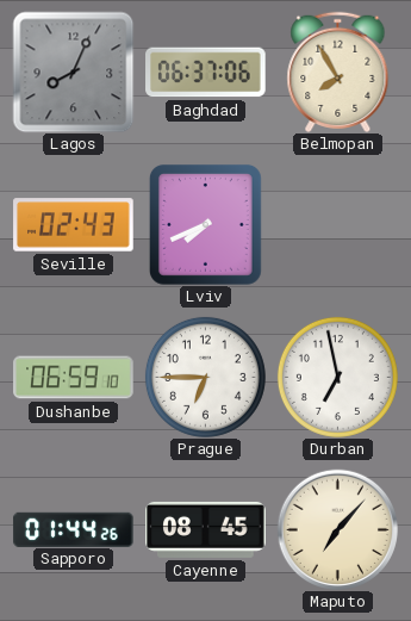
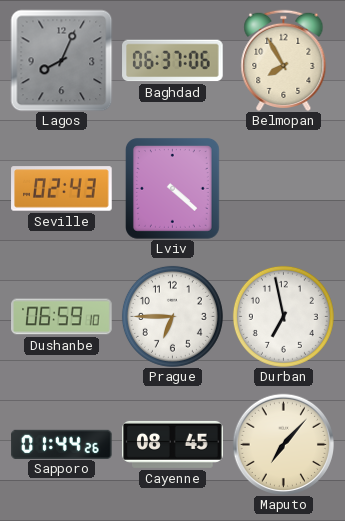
Lviv: 7:41 -> 4:22 (172, 188)
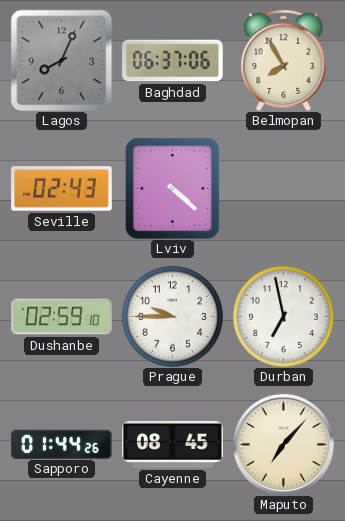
Dushanbe: 06:59 -> 02:59 (62, 317)
Prague: 6:45 -> 9:45 (172, 316)
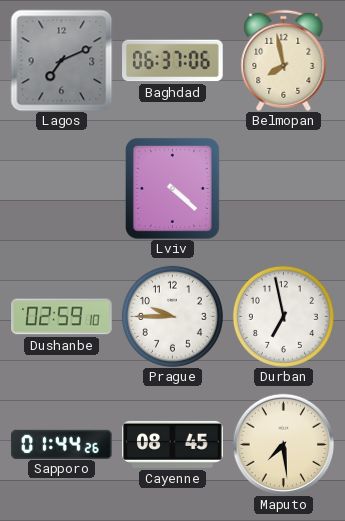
Lagos: 8:04 -> 7:11 (61, 60)
Belmopan: 7:55 -> 7:58 (284, 60)
Seville: 02:43 -> none (62, 189)
Maputo: 7:07 -> 7:29 (283, 444)
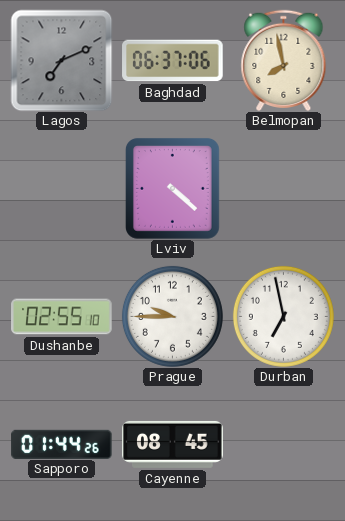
Dushanbe: 02:59 -> 02:55 (62, 317)
Maputo: 7:29 -> none (283, 444)
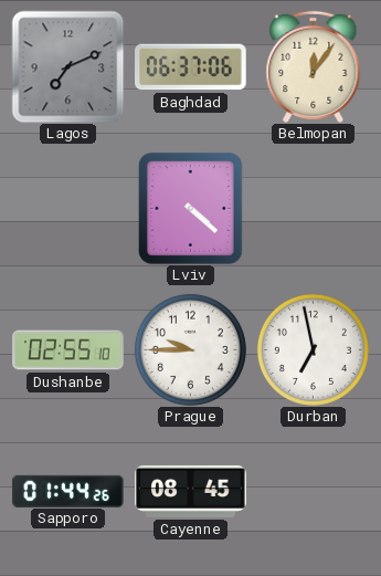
Belmopan: 7:58 -> 12:06 (314, 66)
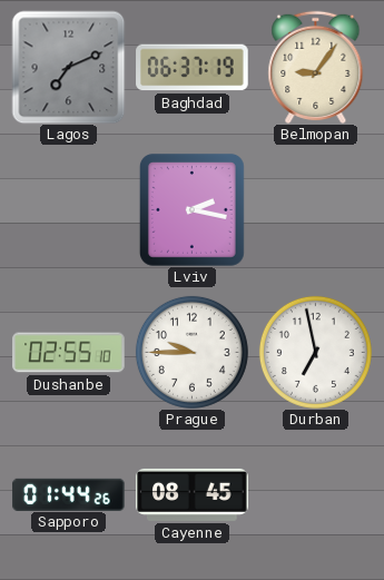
Baghdad: 06:37:06 -> 06:37:19 (193, 68)
Belmopan: 12:06 -> 9:06 (316, 67)
Lviv: 4:22 -> 2:17 (191, 209)
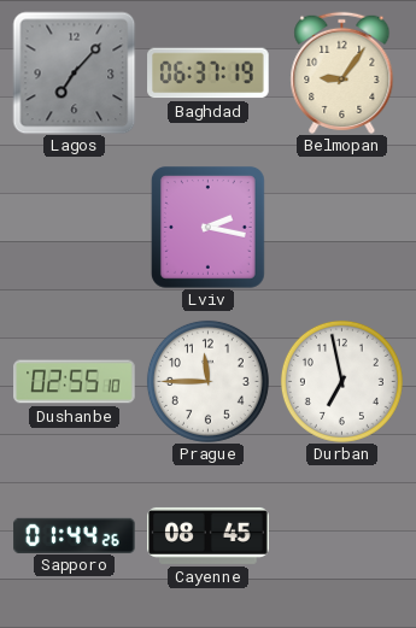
Lagos: 7:11 -> 7:07 (74, 72)
Prague: 9:45 -> 11:45 (207, 381)
